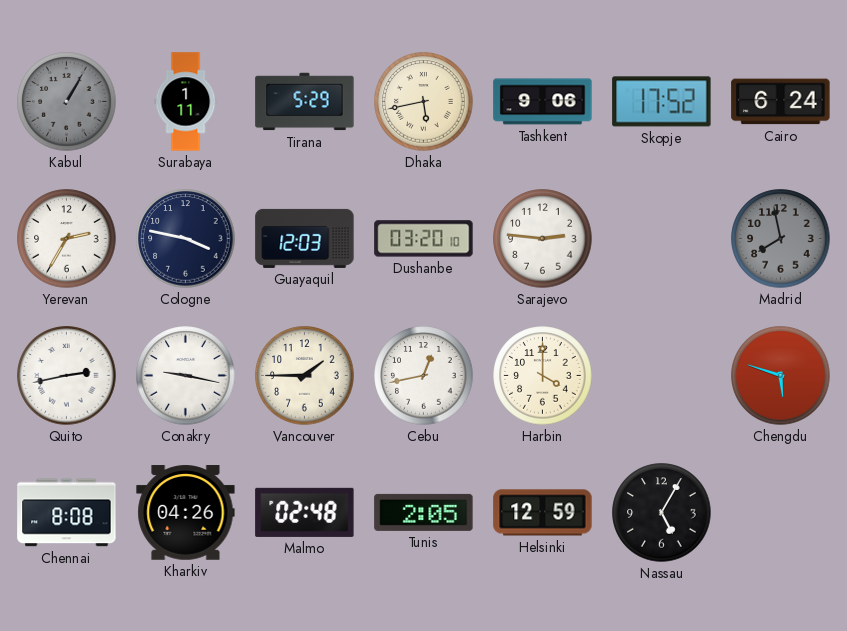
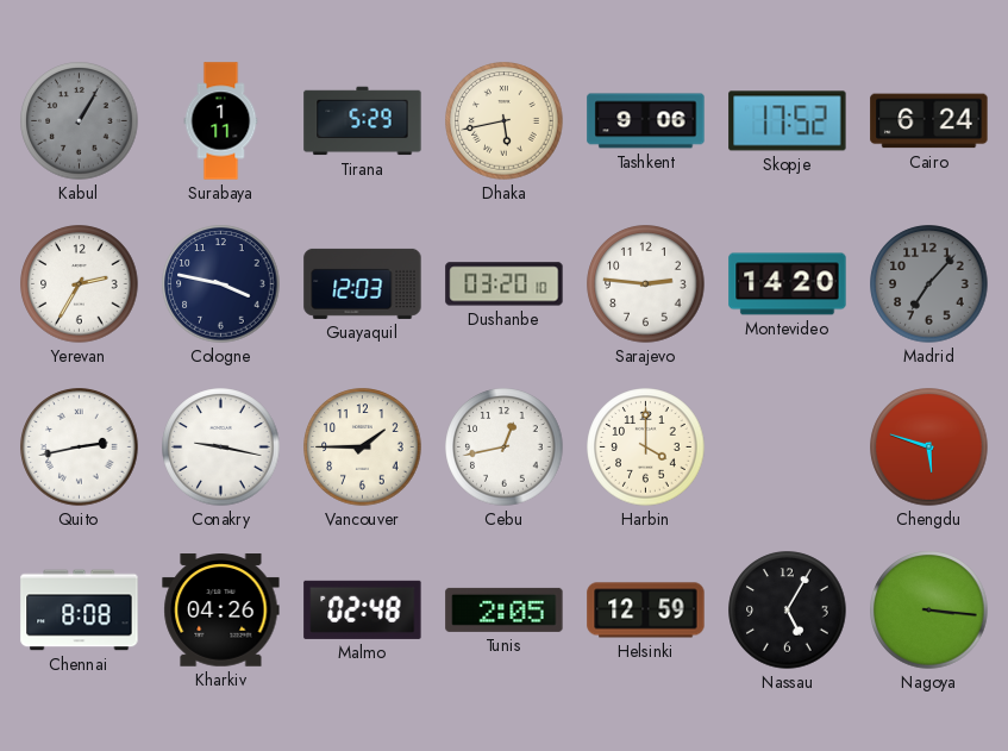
Montevideo: none -> 14:20 (788, 284)
Madrid: 7:58 -> 7:07 (929, 284)
Nagoya: none -> 3:16 (929, 611)
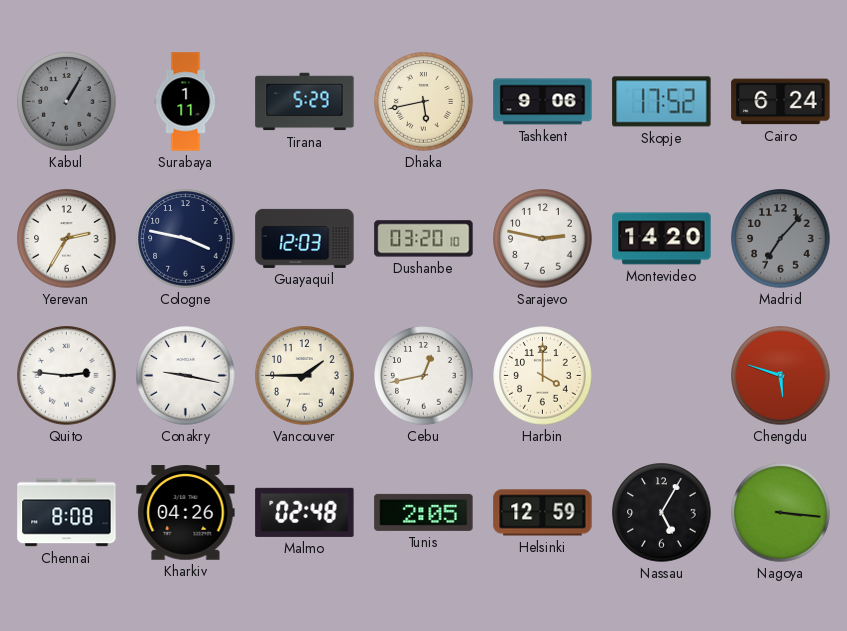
Sarajevo: 2:46 -> 2:47 (543, 239)
Quito: 2:43 -> 2:46 (67, 376)
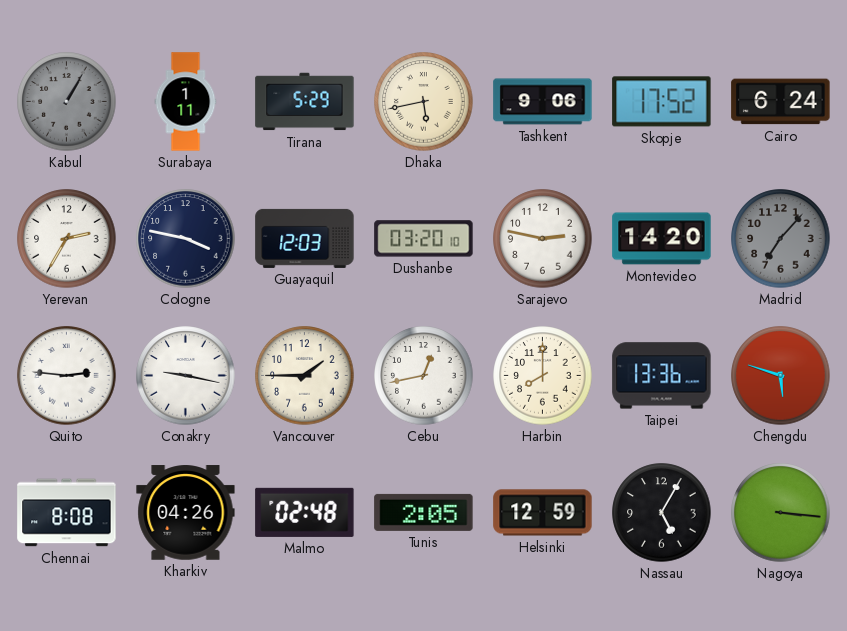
Harbin: 4:00 -> 8:00 (543, 376)
Taipei: none -> 13:36 (662, 376)
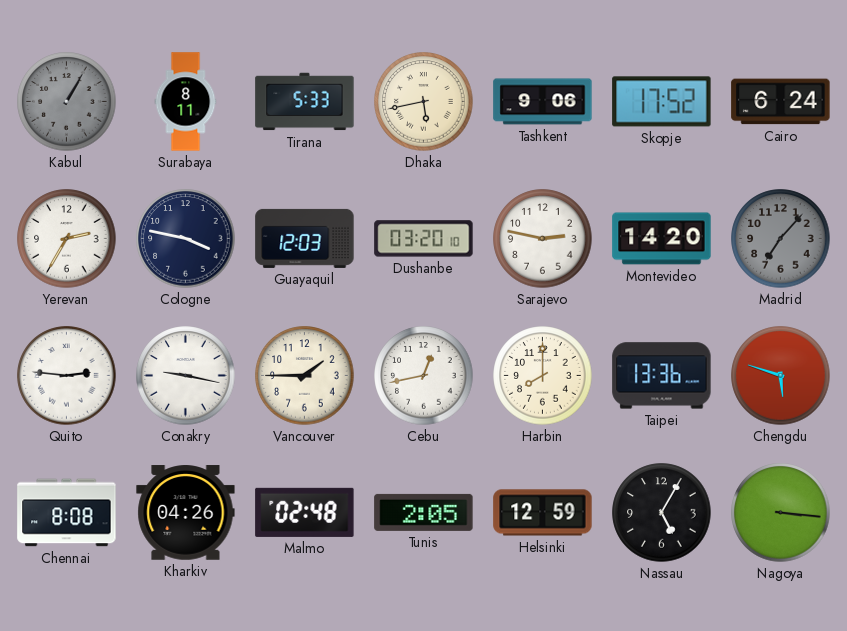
Surabaya: 1:11 -> 8:11 (186, 102)
Tirana: 5:29 -> 5:33 (305, 102)
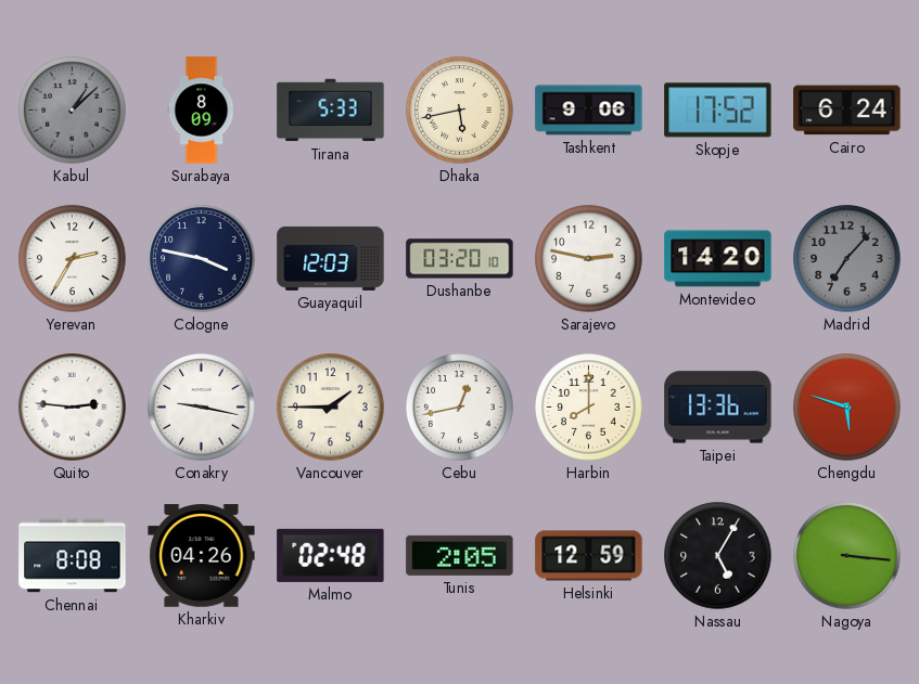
Kabul: 1:05 -> 1:08 (73, 111)
Surabaya: 8:11 -> 8:09 (202, 111)
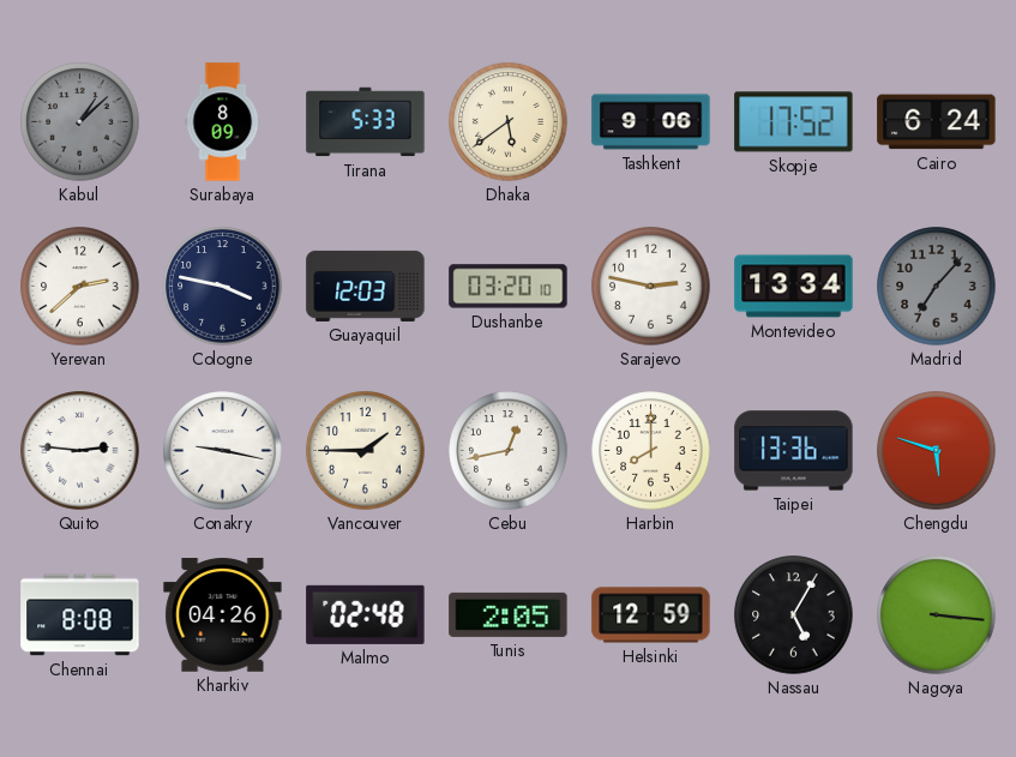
Dhaka: 5:43 -> 5:39 (509, 122)
Yerevan: 2:35 -> 2:38 (80, 287)
Montevideo: 14:20 -> 13:34 (794, 287)
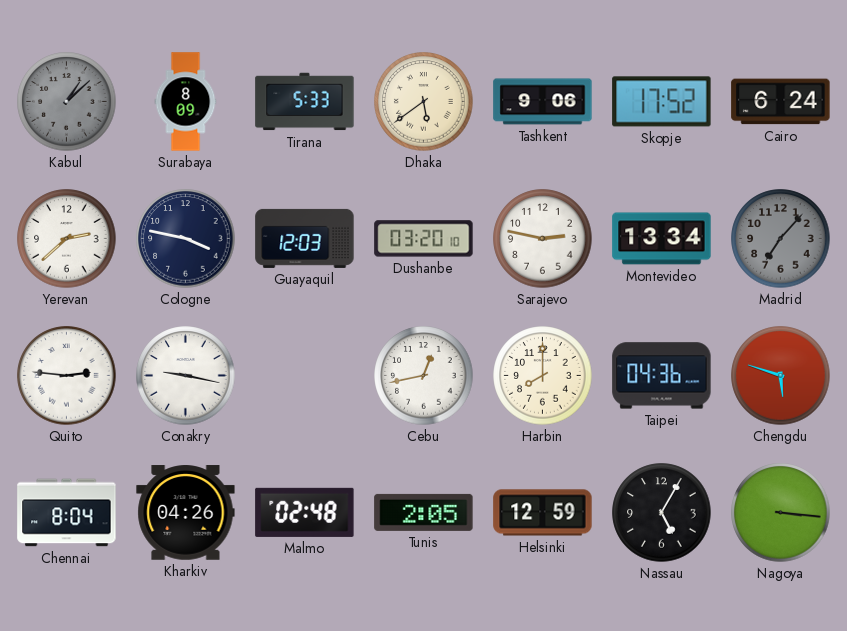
Vancouver: 1:45 -> none (366, 451)
Taipei: 13:36 -> 04:36 (662, 376)
Chennai: 8:08 -> 8:04 (67, 513)
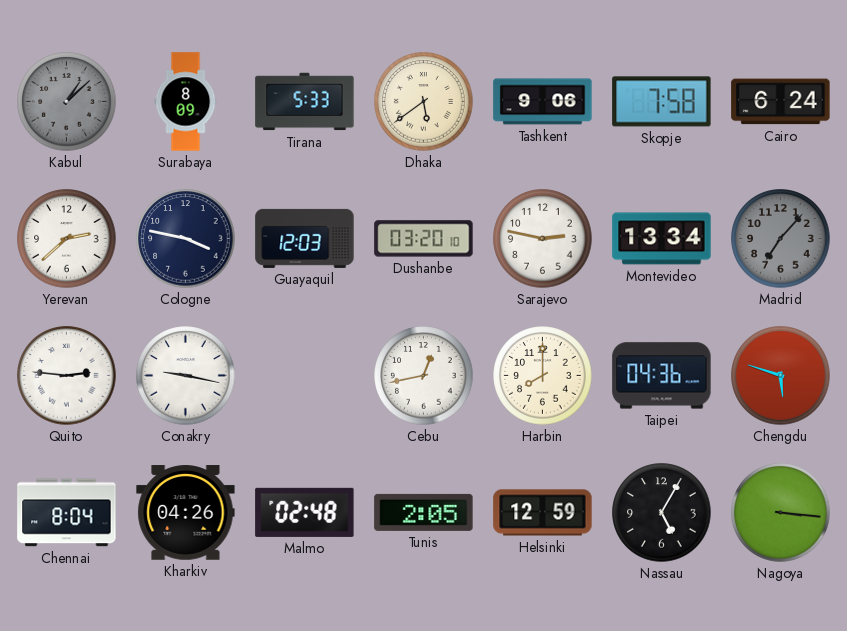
Skopje: 17:52 -> 7:58 (662, 102)
